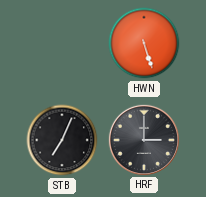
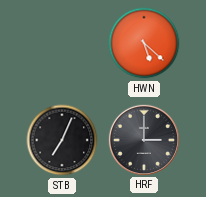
HWN: 5:27 -> 5:22 (144, 43)
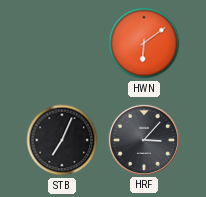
HWN: 5:22 -> 6:09 (144, 43)
HRF: 3:00 -> 3:07 (143, 139)
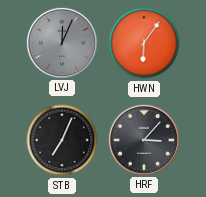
LVJ: none -> 12:04 (61, 42)
HWN: 6:09 -> 6:06 (144, 43)
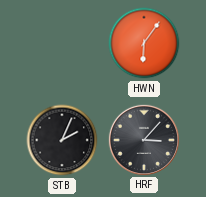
LVJ: 12:04 -> none (61, 42)
STB: 7:04 -> 2:04 (62, 140)
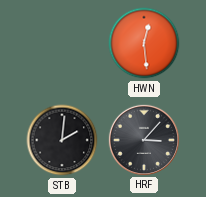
HWN: 6:06 -> 12:29 (144, 43)
STB: 2:04 -> 2:01 (62, 140)
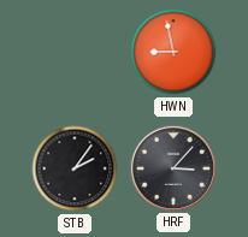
HWN: 12:29 -> 8:58 (173, 52)
STB: 2:01 -> 2:06 (75, 168)
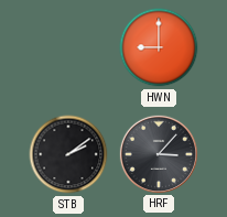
HWN: 8:58 -> 9:00 (159, 47)
STB: 2:06 -> 2:09 (68, 154)
